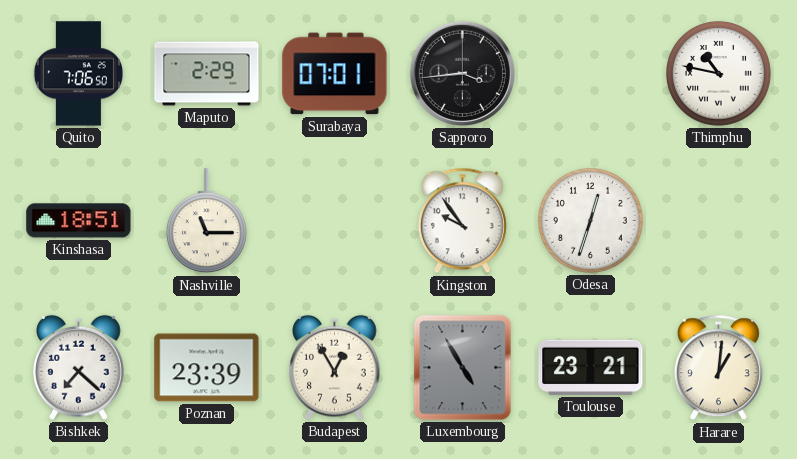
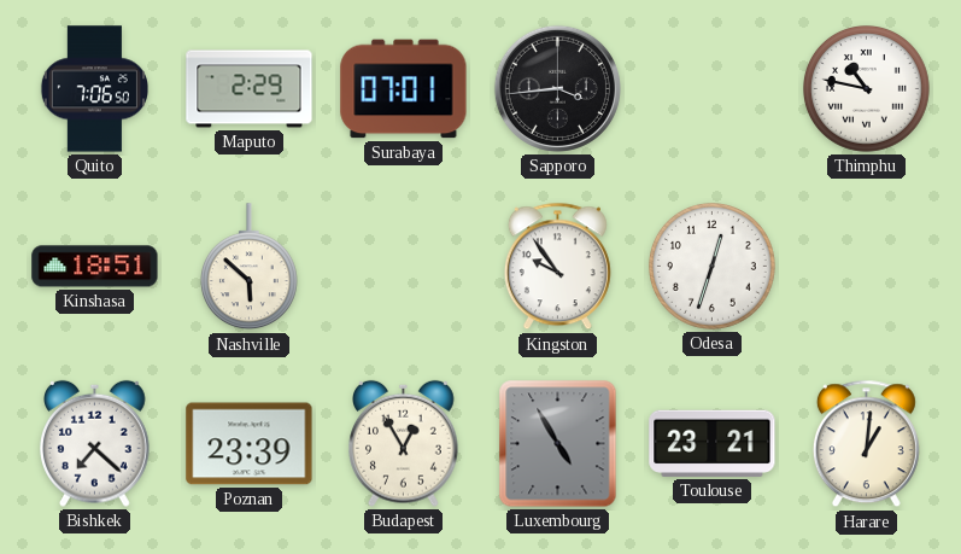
Nashville: 11:15 -> 5:52 (248, 267)
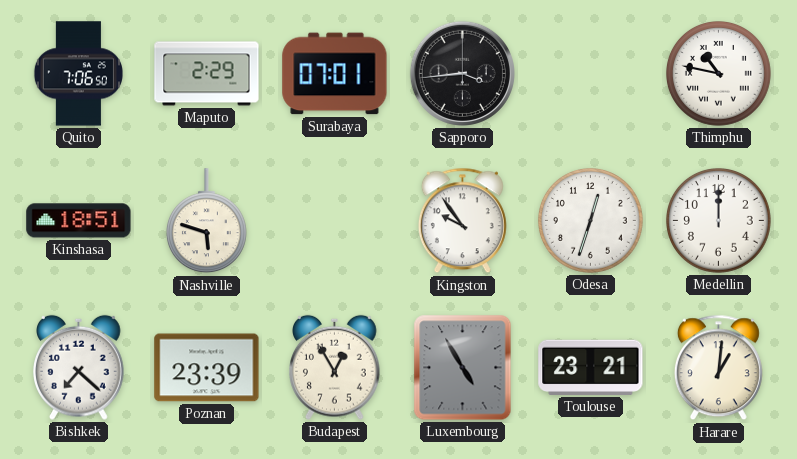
Nashville: 5:52 -> 5:48 (206, 221)
Medellin: none -> 12:00 (719, 221)
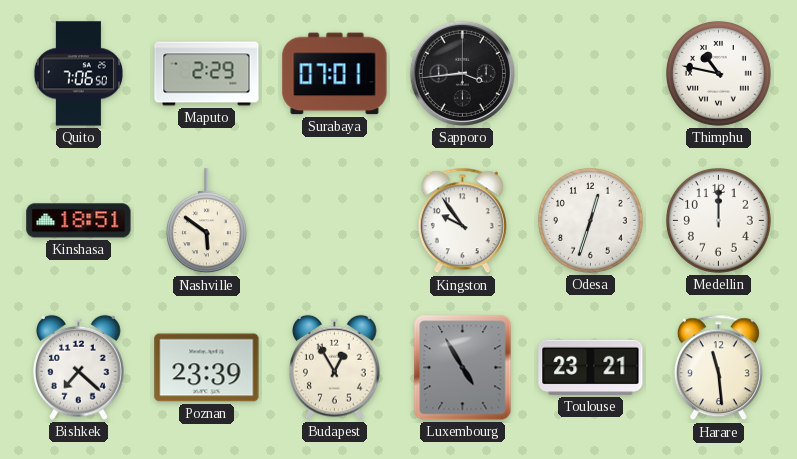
Nashville: 5:48 -> 5:51 (206, 221)
Harare: 1:01 -> 11:29 (718, 368)
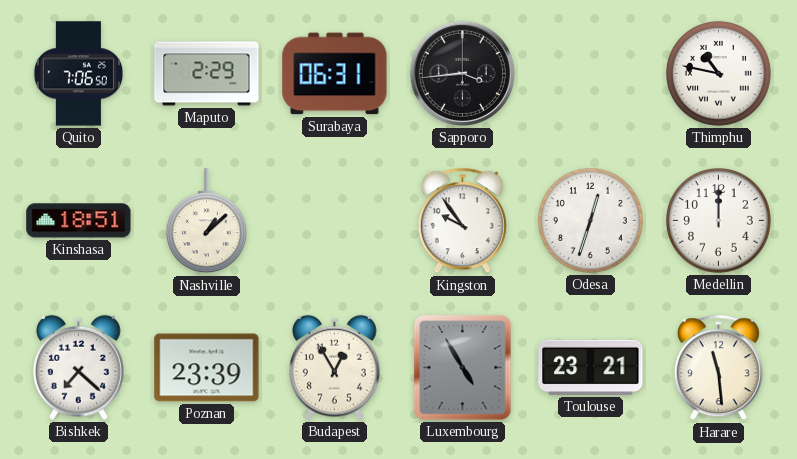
Surabaya: 07:01 -> 06:31 (335, 74)
Nashville: 5:51 -> 1:08 (206, 221)
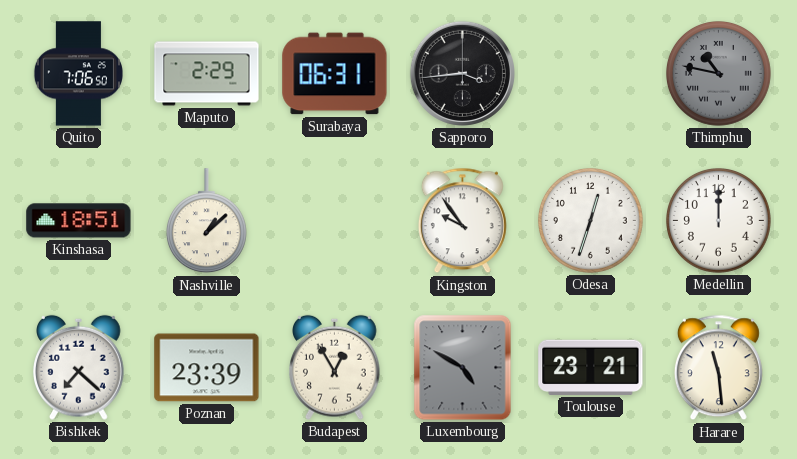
Thimphu dial: white -> grey (719, 74)
Luxembourg: 4:55 -> 4:50 (463, 368)
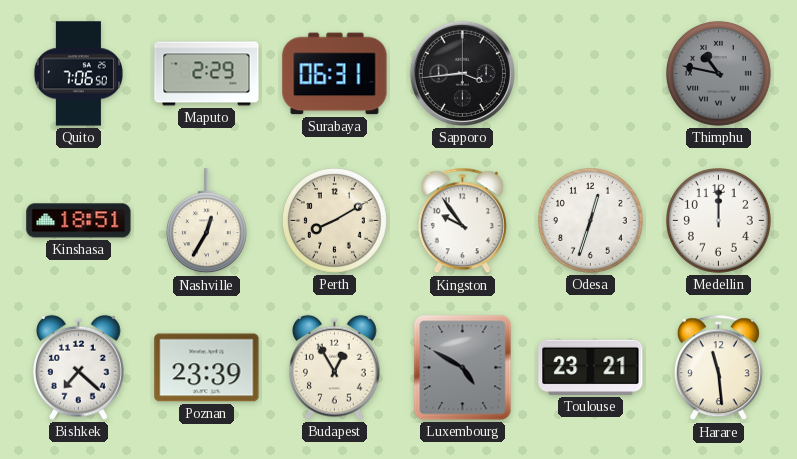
Nashville: 1:08 -> 12:35 (206, 221)
Perth: none -> 8:10 (335, 221)
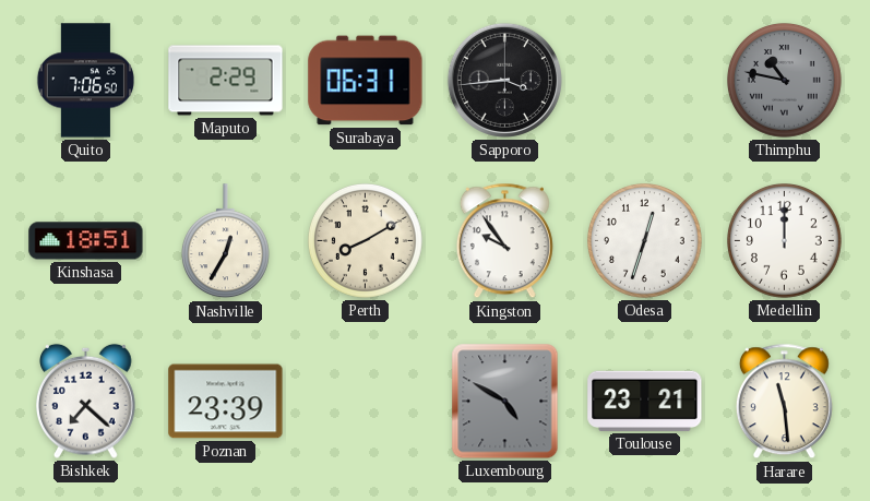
Budapest: 12:55 -> none (335, 367)
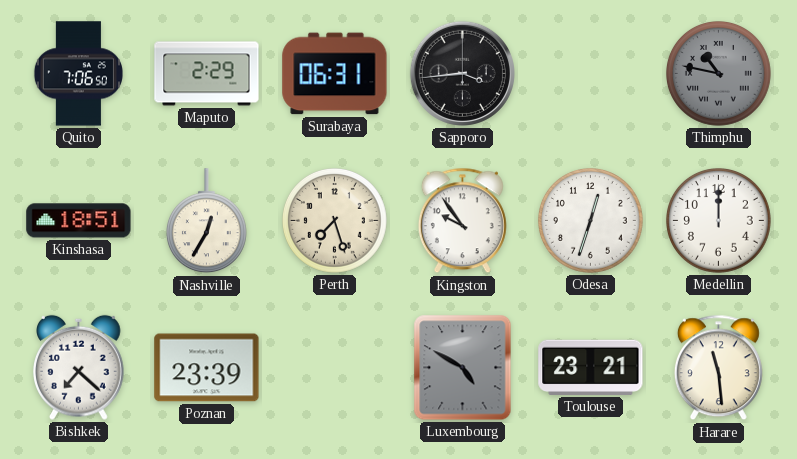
Perth: 8:10 -> 7:27 (335, 221)
